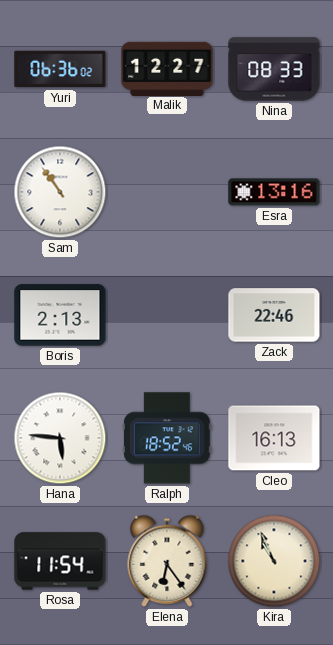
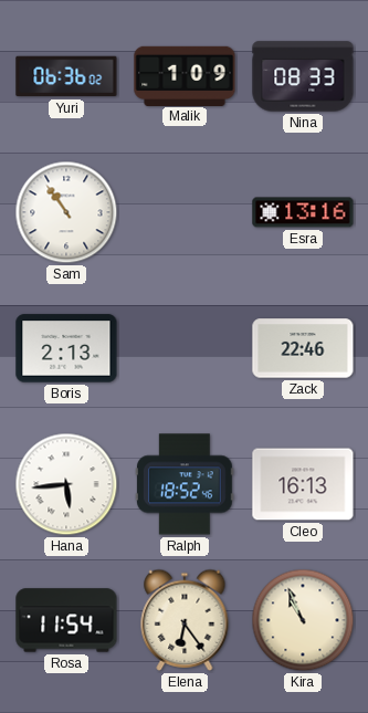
Malik: 12:27 -> 1:09 (185, 75)
Hana: 5:46 -> 5:44 (66, 484)
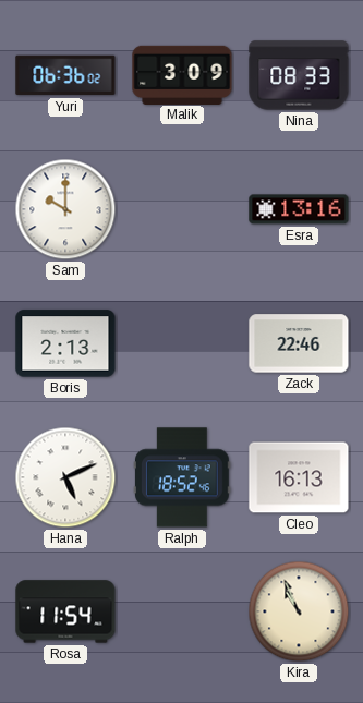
Malik: 1:09 -> 3:09 (182, 74)
Sam: 10:54 -> 10:00 (65, 209)
Hana: 5:44 -> 5:11 (65, 477)
Elena: 6:24 -> none (185, 620)
